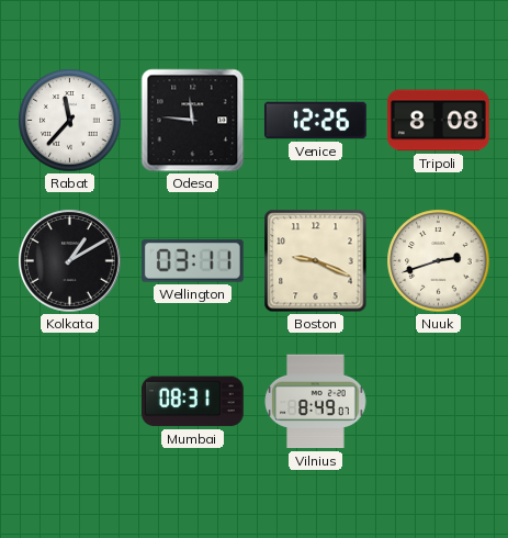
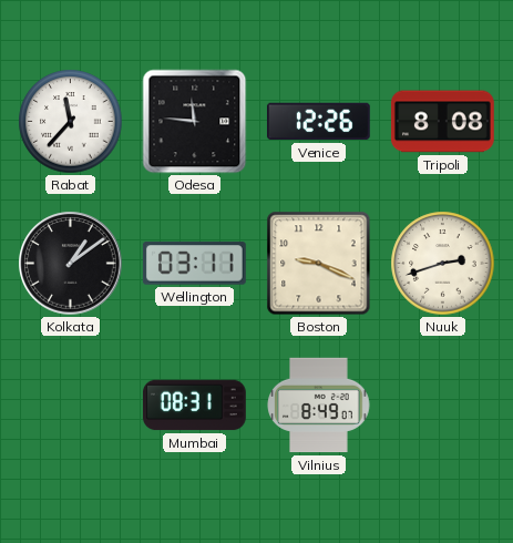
Kolkata: 1:10 -> 1:09 (71, 264)
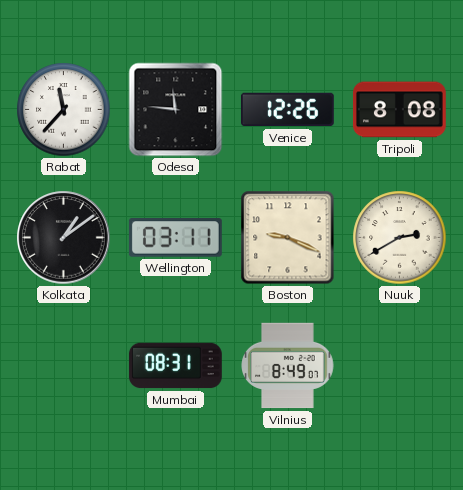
Nuuk: 2:42 -> 2:40 (400, 238)
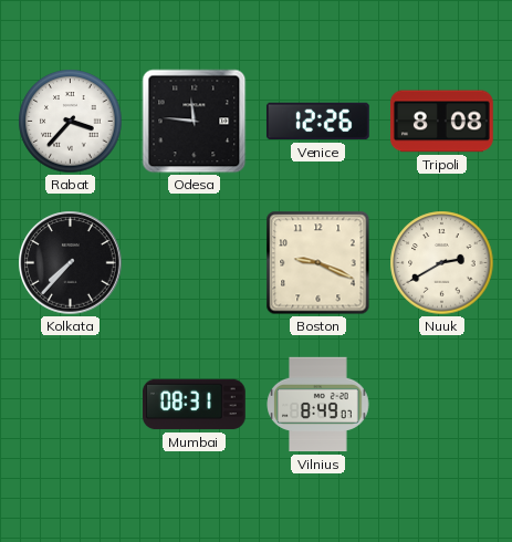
Rabat: 11:37 -> 3:37 (71, 122)
Kolkata: 1:09 -> 7:37 (71, 263)
Wellington: 03:11 -> none (175, 238)
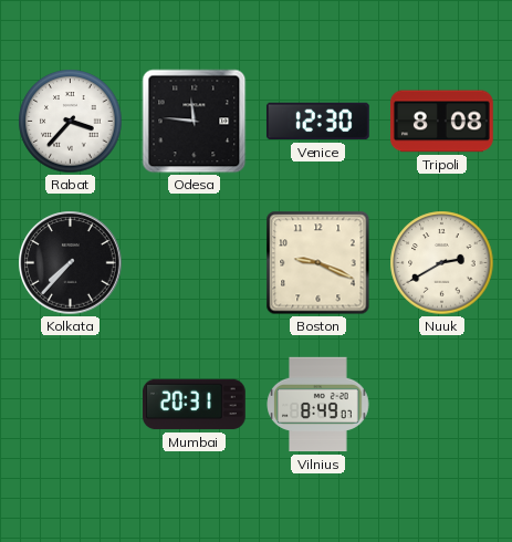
Venice: 12:26 -> 12:30 (317, 122)
Mumbai: 08:31 -> 20:31 (194, 405)
